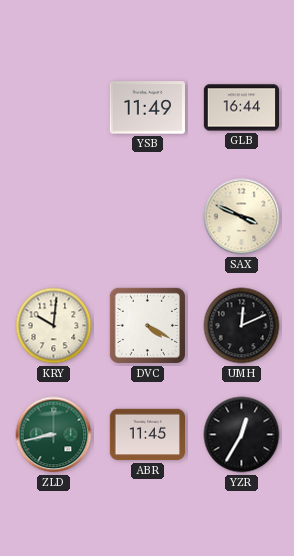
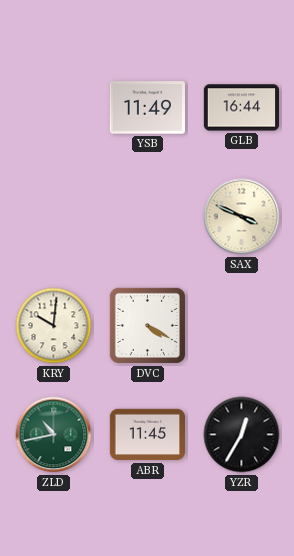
UMH: 12:11 -> none (242, 326)
ZLD: 8:43 -> 10:43 (54, 435)
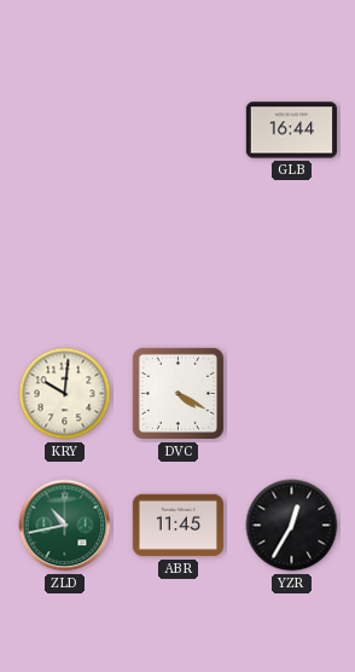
YSB: 11:49 -> none (147, 108)
SAX: 3:49 -> none (242, 217)
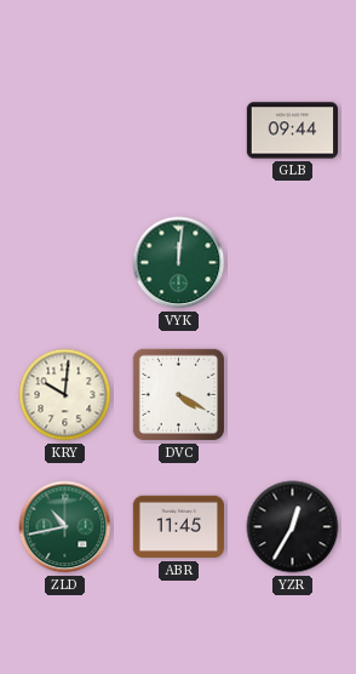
GLB: 16:44 -> 09:44 (292, 131)
VYK: none -> 12:01 (179, 263)
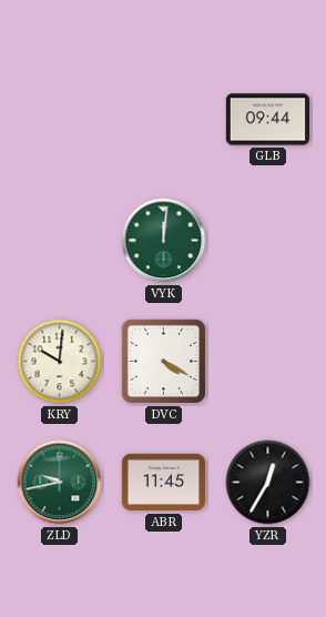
ZLD: 10:43 -> 9:43 (60, 483)
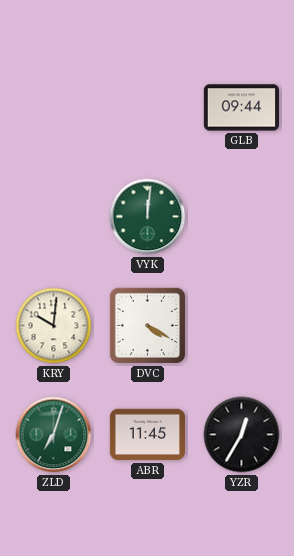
ZLD: 9:43 -> 7:03 (54, 435)
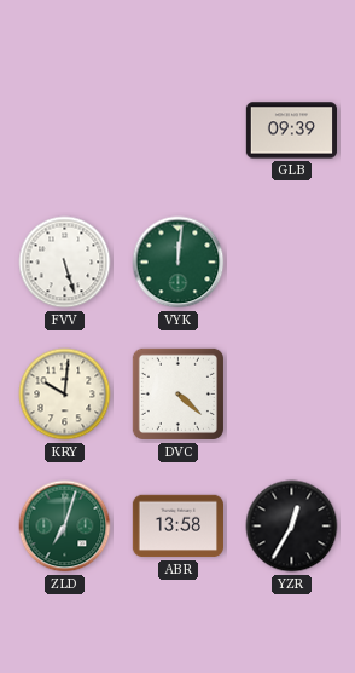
GLB: 09:44 -> 09:39 (291, 131)
FVV: none -> 5:27 (65, 263)
DVC: 4:20 -> 4:22 (177, 393)
ABR: 11:45 -> 13:58 (177, 527)
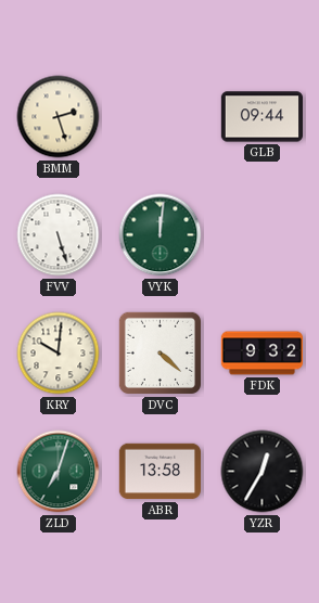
BMM: none -> 2:27 (59, 117)
GLB: 09:39 -> 09:44 (261, 117)
FDK: none -> 9:32 (261, 354)
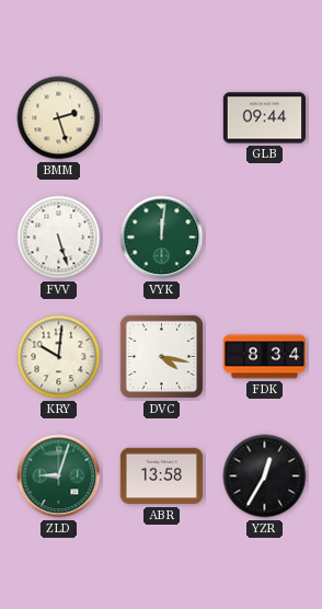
DVC: 4:22 -> 4:17 (161, 356)
FDK: 9:32 -> 8:34 (264, 357)
ZLD: 7:03 -> 9:03 (59, 476)
